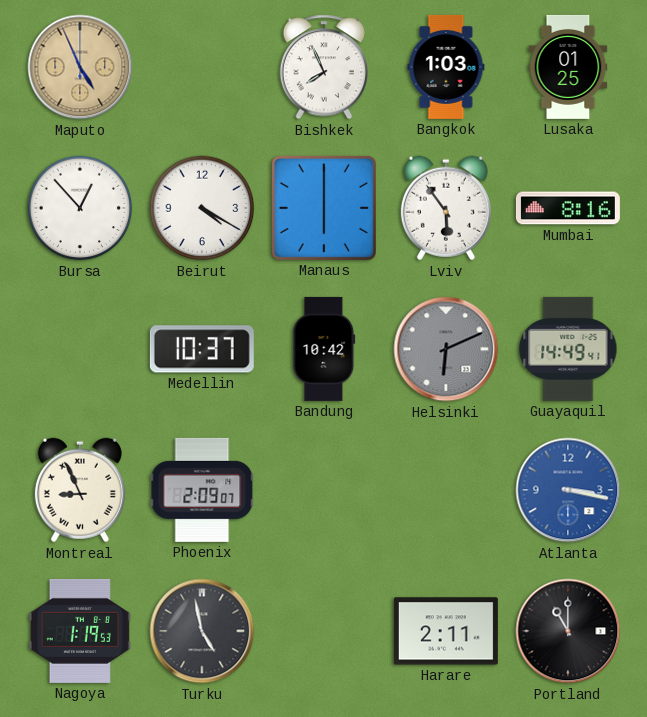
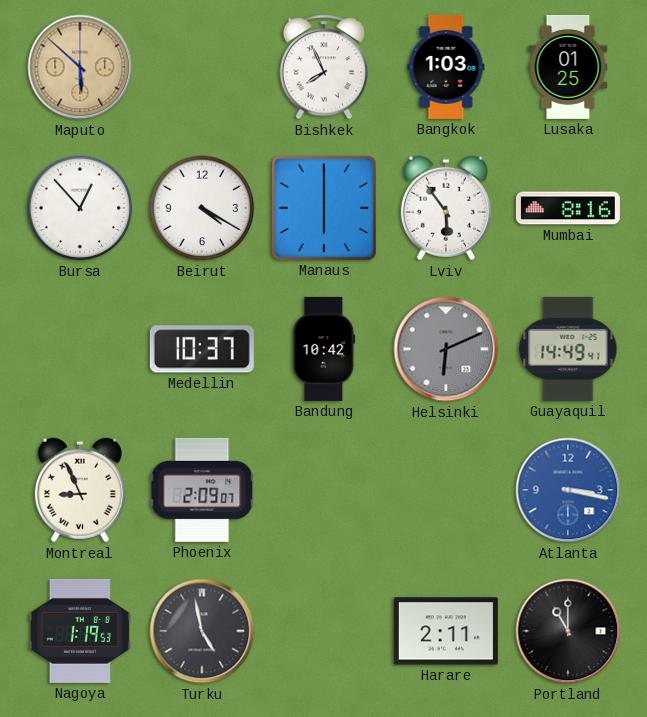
Maputo: 4:56 -> 5:52 (80, 67)
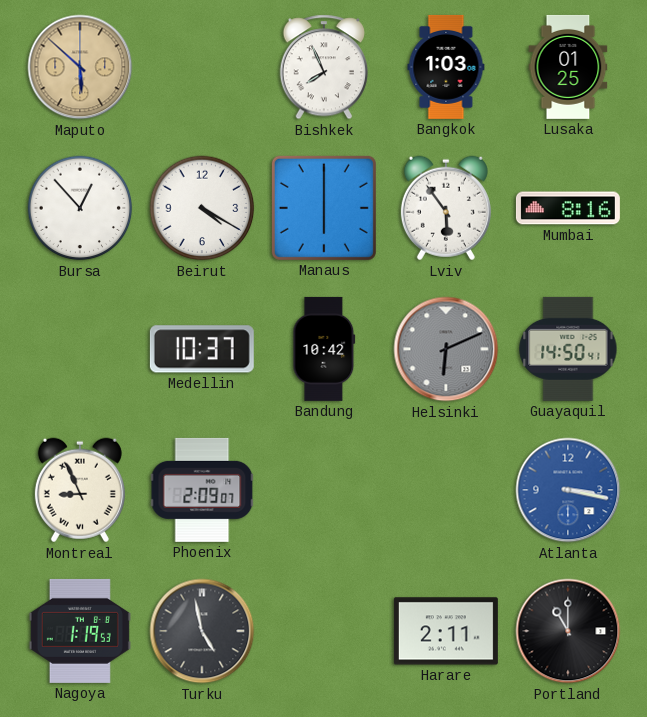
Guayaquil: 14:49 -> 14:50 (568, 349)
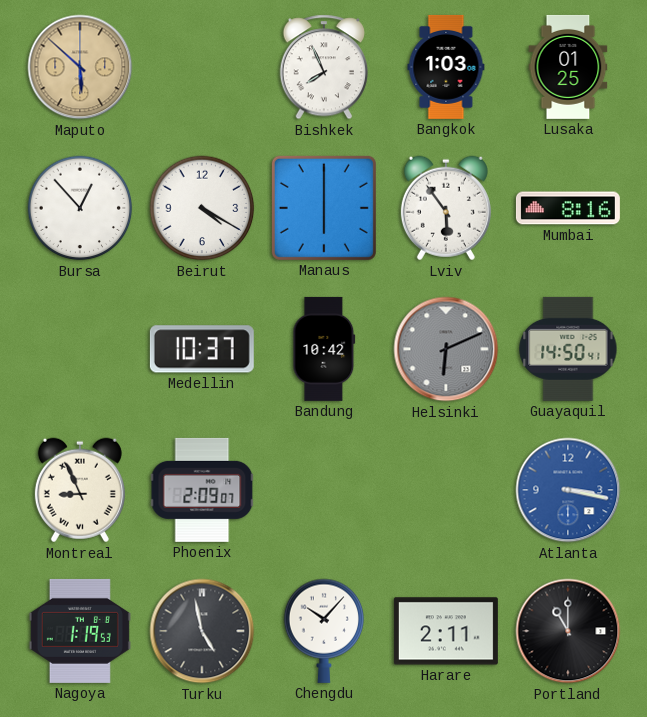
Chengdu: none -> 10:07 (324, 631)
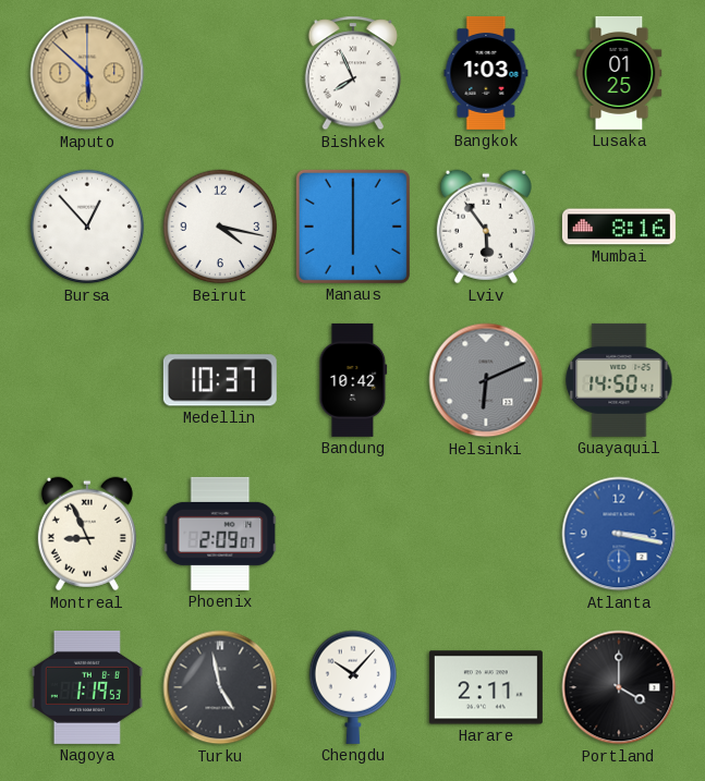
Beirut: 4:20 -> 4:17 (220, 227)
Portland: 11:00 -> 4:00 (619, 687)
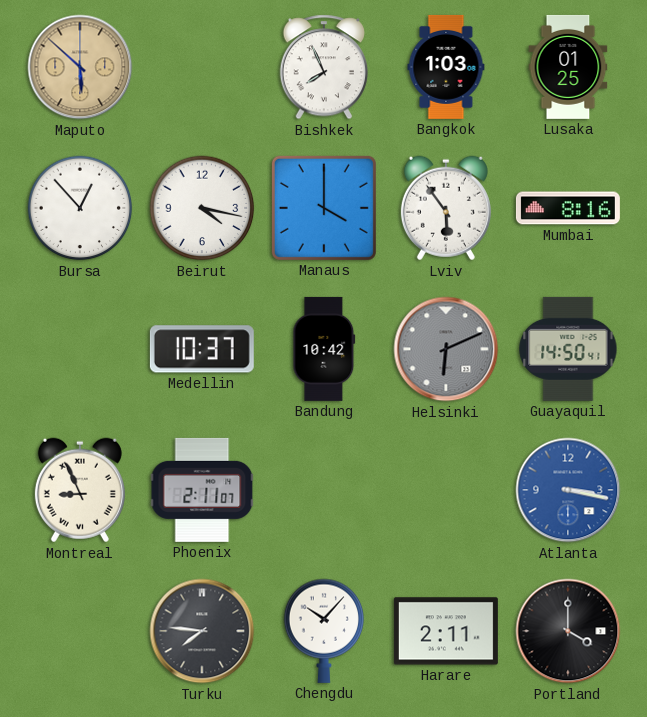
Manaus: 6:00 -> 4:00 (324, 208)
Phoenix: 2:09 -> 2:11 (202, 490)
Nagoya: 1:19 -> none (87, 687)
Turku: 4:58 -> 7:46 (202, 631)
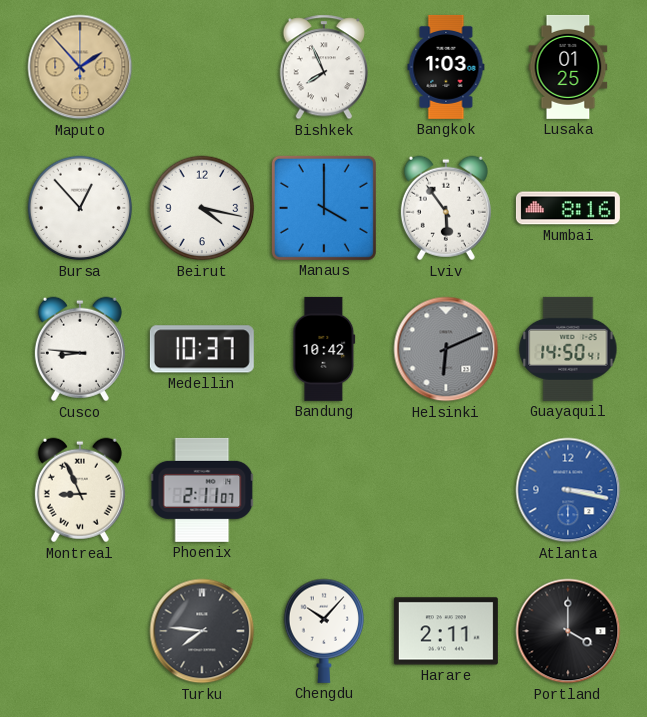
Maputo: 5:52 -> 1:53 (80, 67)
Cusco: none -> 8:46 (80, 349)
